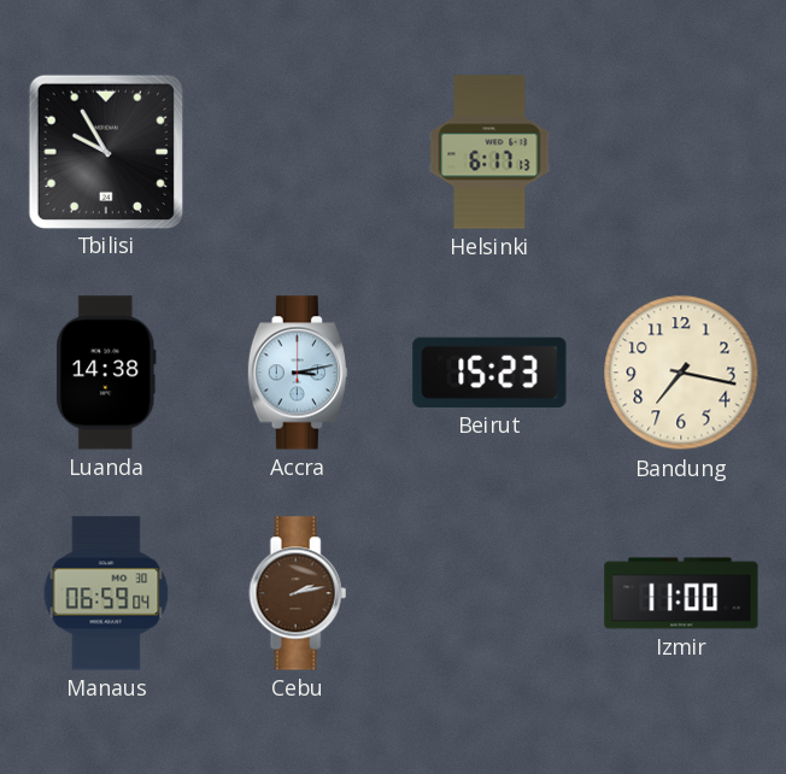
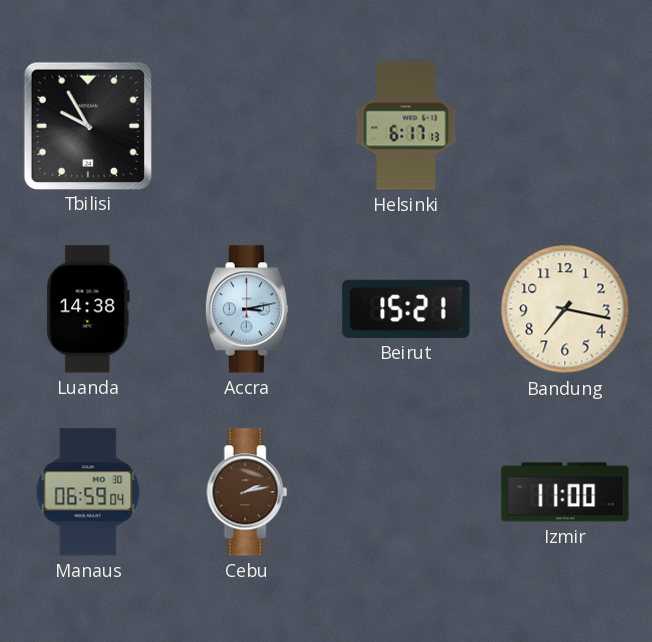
Beirut: 15:23 -> 15:21 (406, 309)
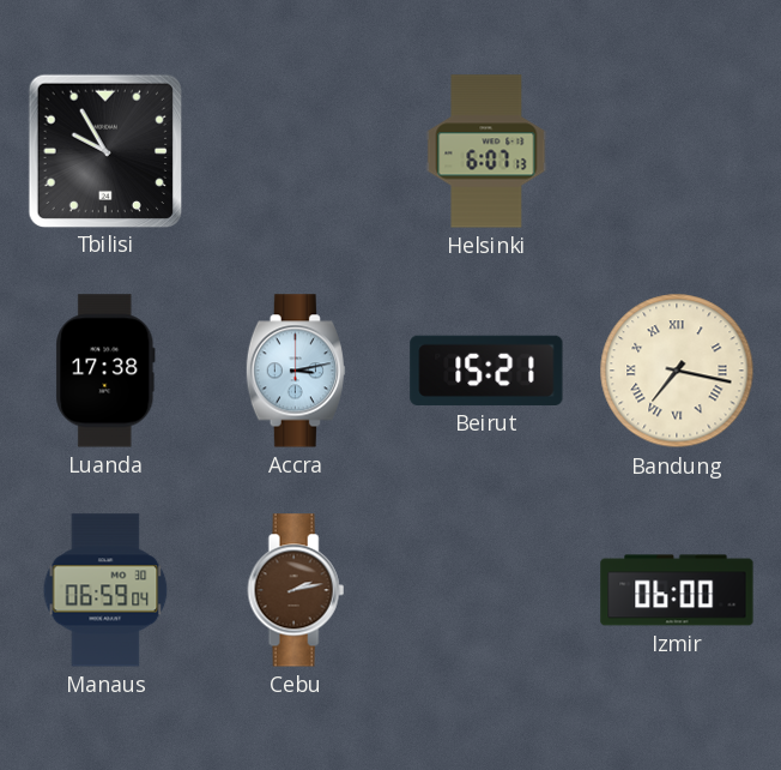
Helsinki: 6:17 -> 6:07 (486, 151)
Luanda: 14:38 -> 17:38 (105, 371)
Bandung numerals: Arabic -> Roman (677, 371)
Izmir: 11:00 -> 06:00 (677, 590)
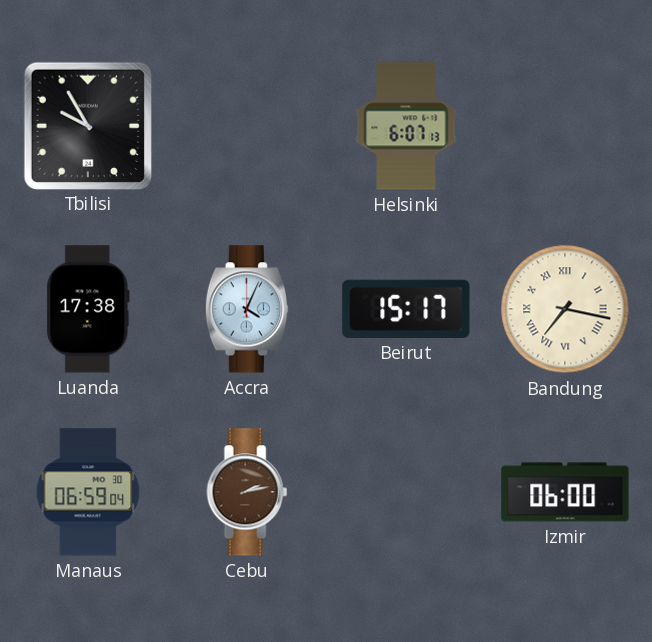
Accra: 3:13 -> 4:04 (246, 309)
Beirut: 15:21 -> 15:17 (406, 309)
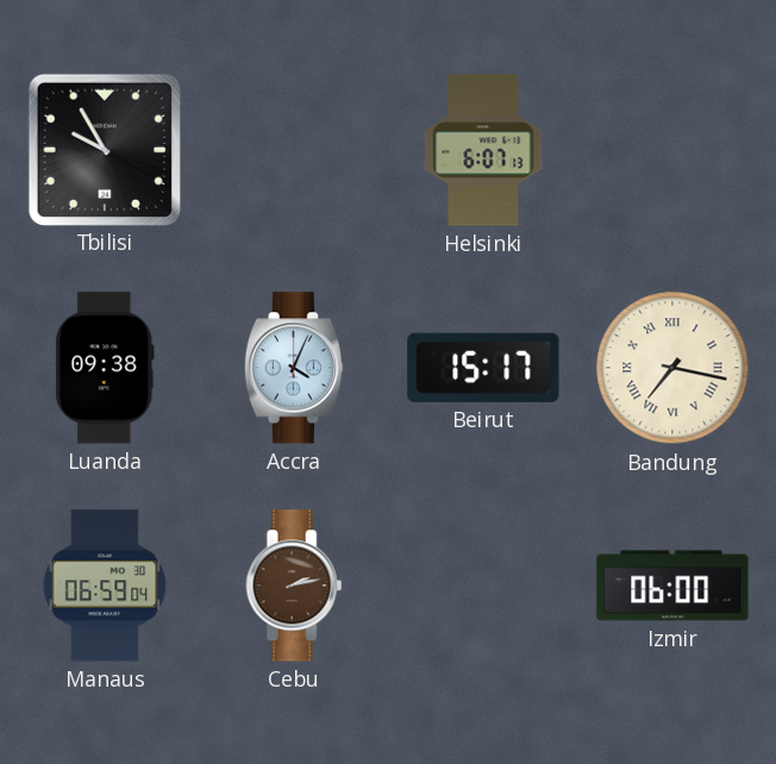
Luanda: 17:38 -> 09:38 (105, 368)
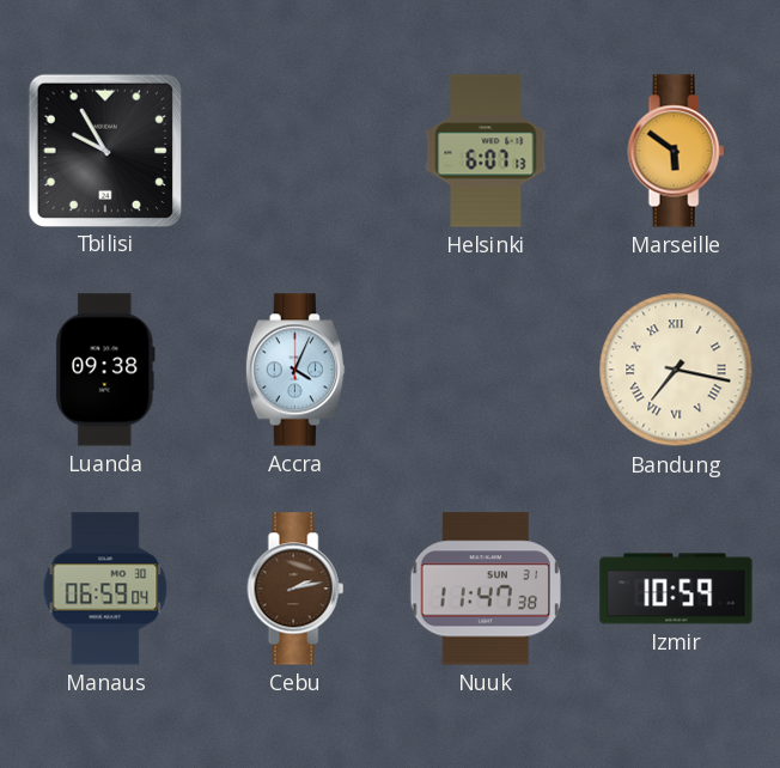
Marseille: none -> 5:51 (676, 151)
Beirut: 15:17 -> none (483, 368)
Nuuk: none -> 11:47 (485, 589)
Izmir: 06:00 -> 10:59 (676, 589)
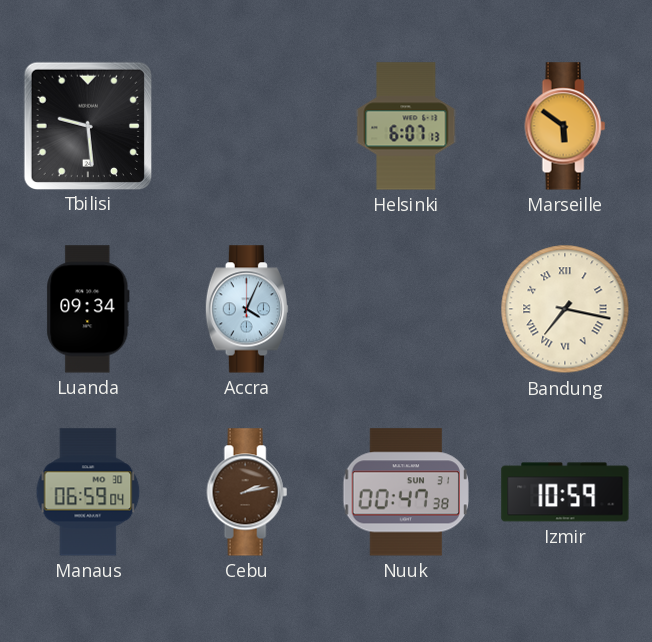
Tbilisi: 9:55 -> 9:29 (87, 125)
Luanda: 09:38 -> 09:34 (88, 309)
Nuuk: 11:47 -> 00:47 (405, 492)
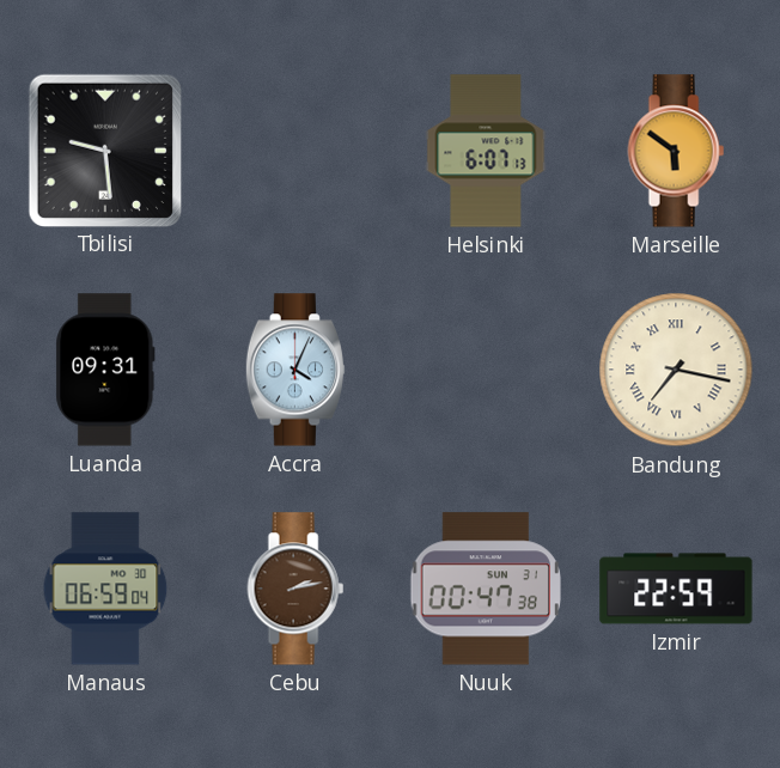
Luanda: 09:34 -> 09:31 (105, 370)
Izmir: 10:59 -> 22:59 (676, 589)
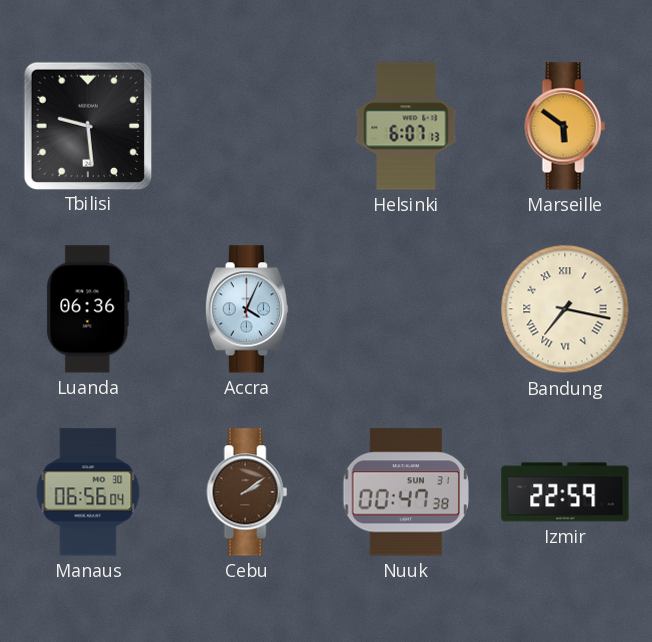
Luanda: 09:31 -> 06:36 (88, 309)
Manaus: 06:59 -> 06:56 (88, 492)
Cebu: 2:13 -> 2:09 (247, 492)
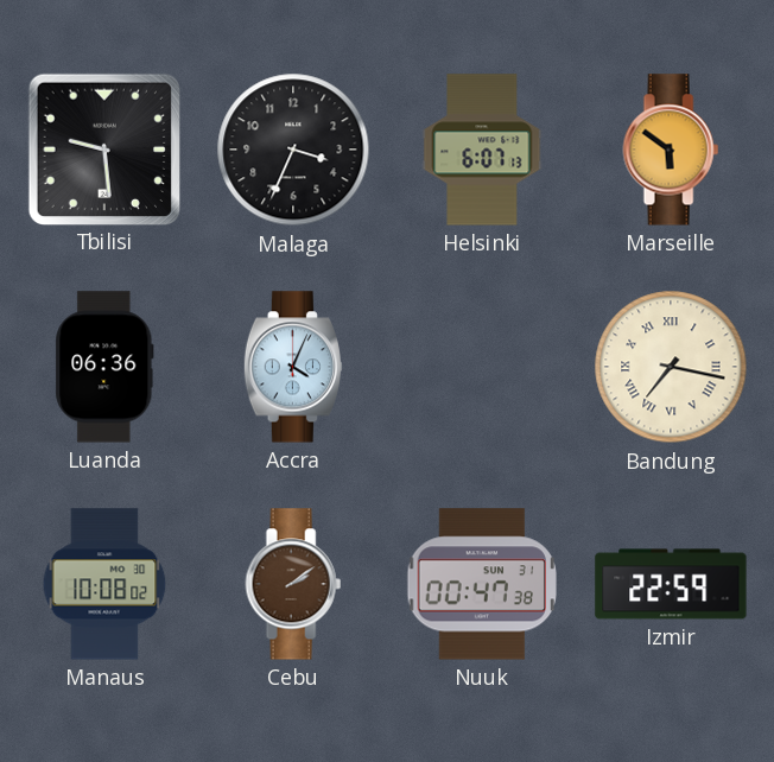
Malaga: none -> 3:34 (293, 150)
Manaus: 06:56 -> 10:08 (104, 584)
